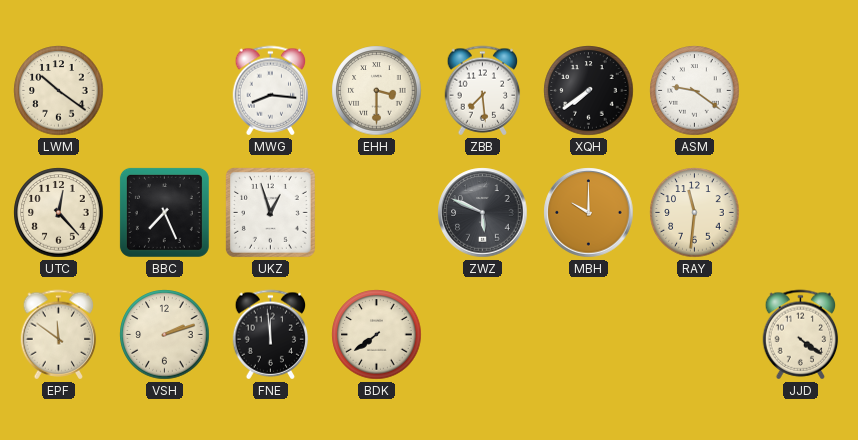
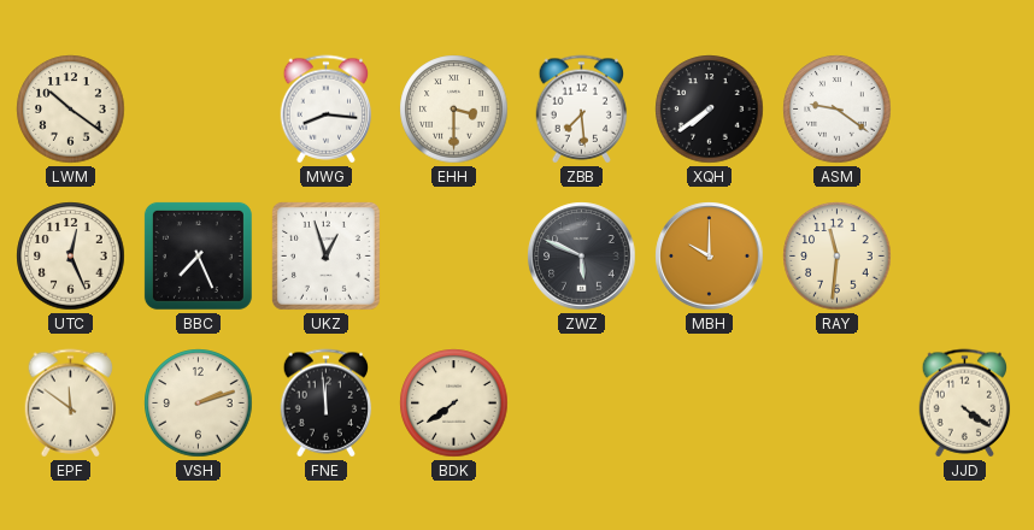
UTC: 12:23 -> 12:26 (71, 257)
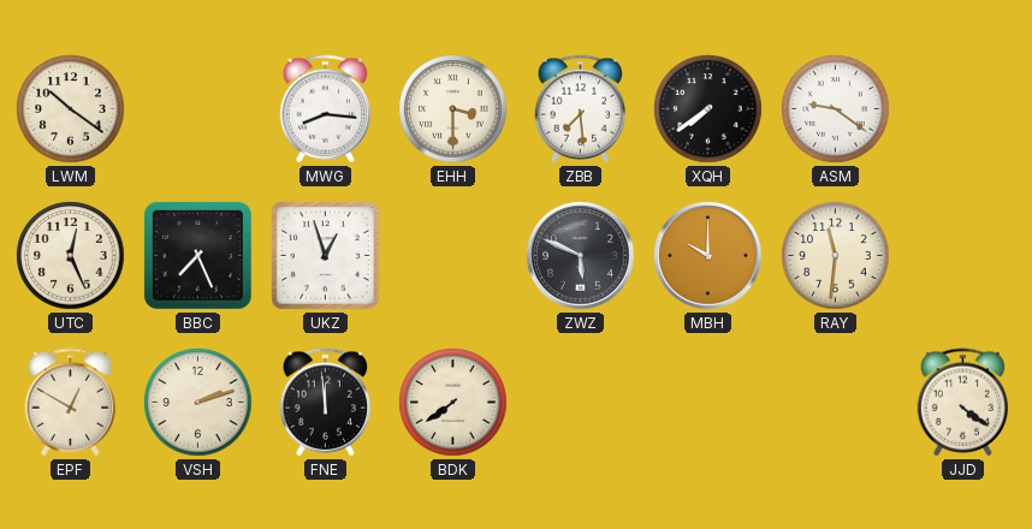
EPF: 11:51 -> 12:50 (71, 403)
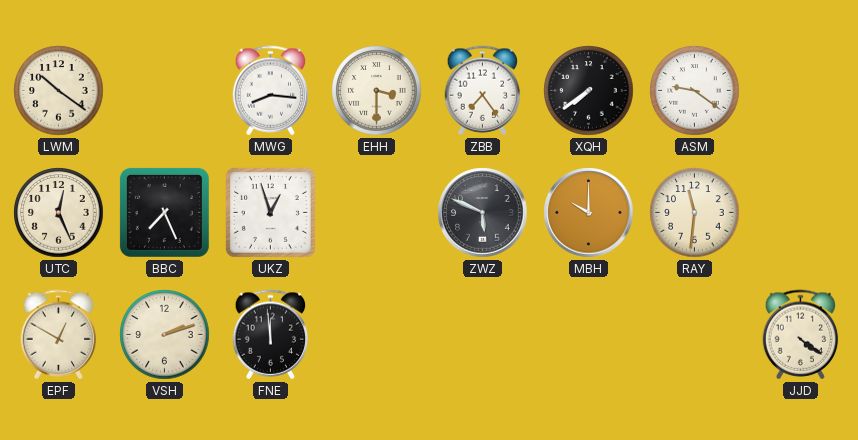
ZBB: 7:29 -> 7:24 (483, 91)
BDK: 7:39 -> none (453, 403)
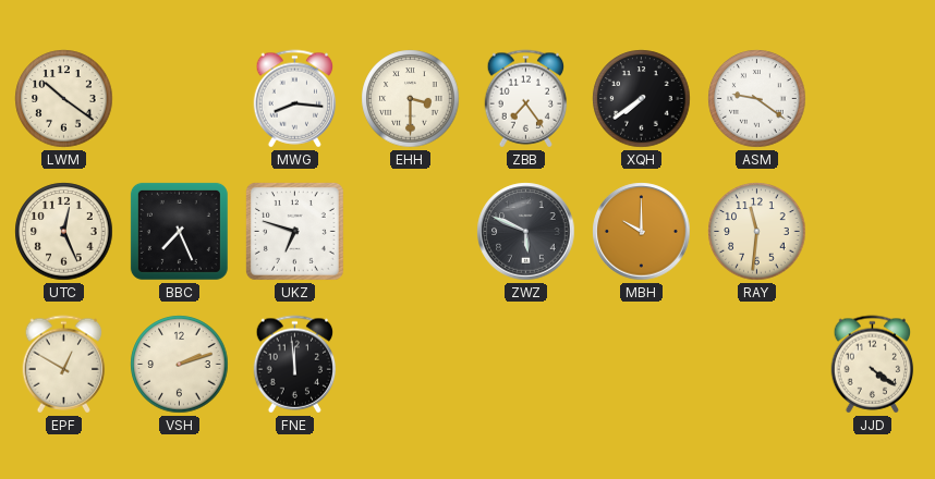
UKZ: 12:57 -> 6:48 (294, 231)
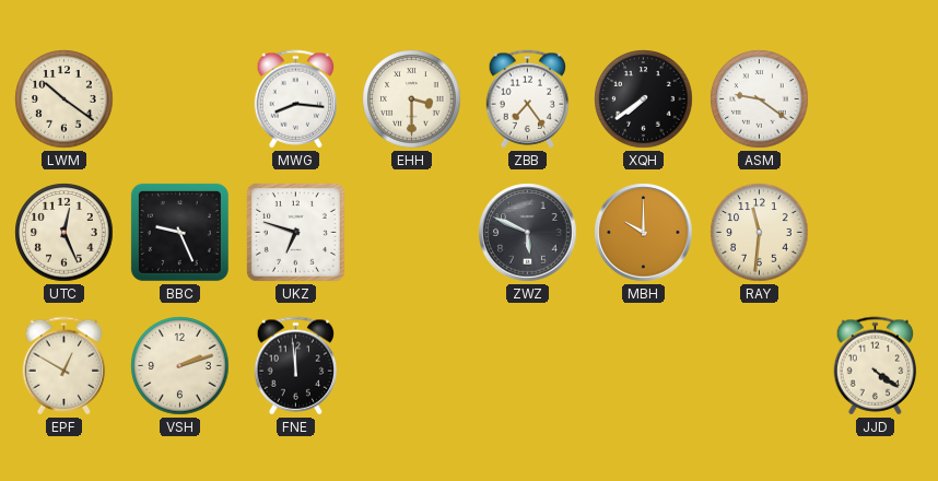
BBC: 7:26 -> 9:26 (179, 232)
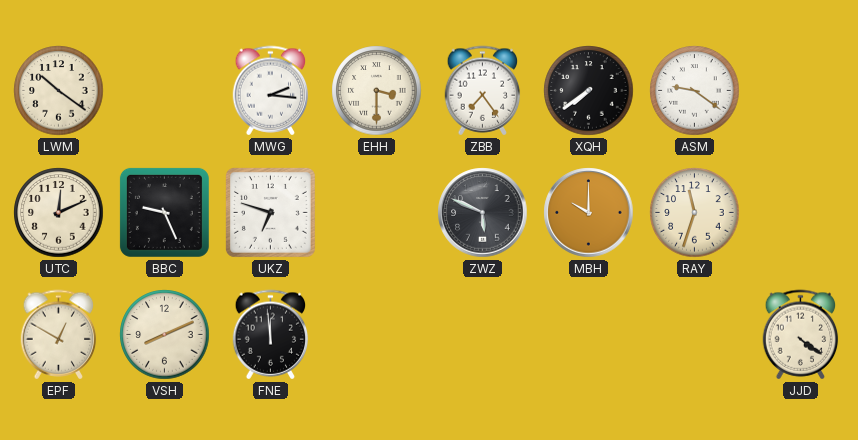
MWG: 8:16 -> 2:16 (271, 91)
UTC: 12:26 -> 12:11 (59, 213)
RAY: 11:31 -> 11:33 (695, 213)
VSH: 2:12 -> 8:11 (165, 335)
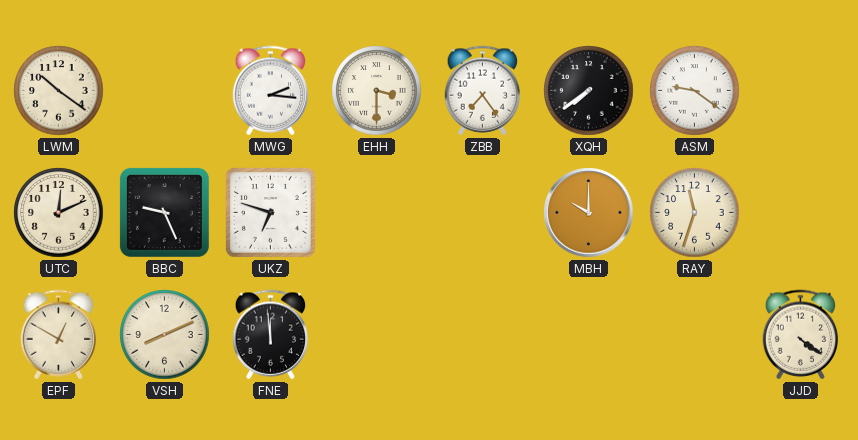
ZWZ: 5:49 -> none (483, 213)
